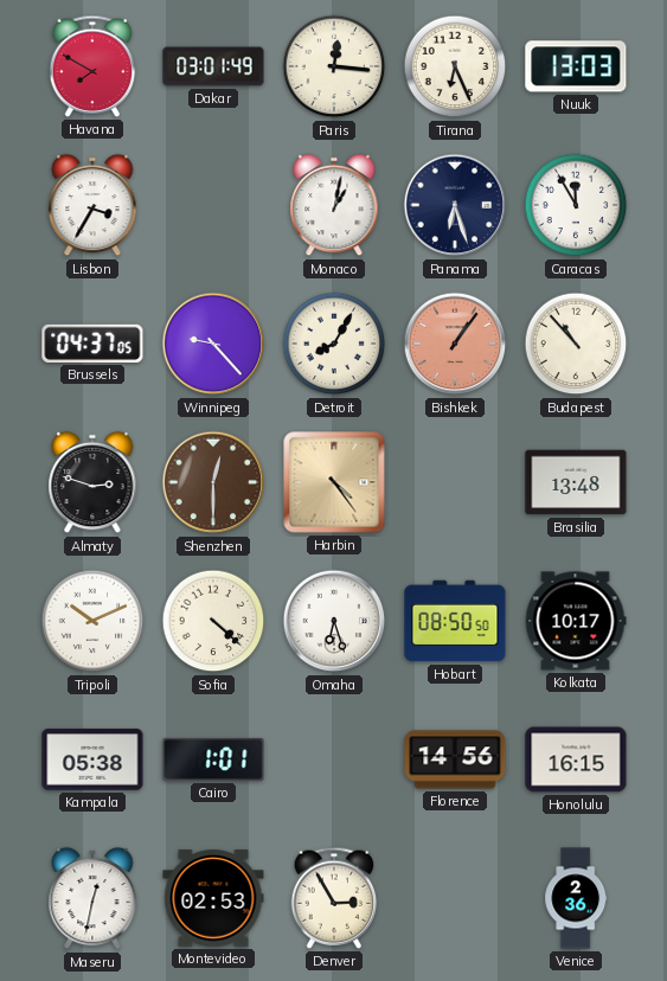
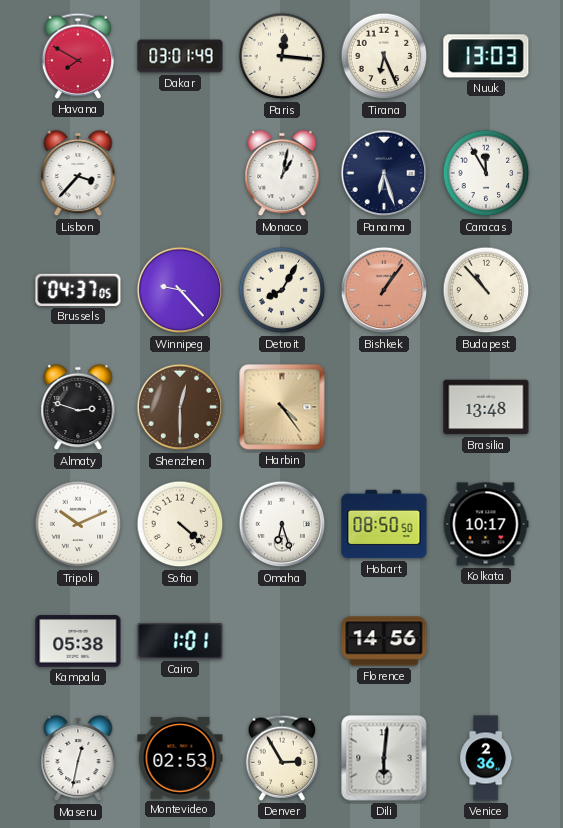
Lisbon: 3:35 -> 3:37 (78, 173)
Honolulu: 16:15 -> none (576, 759)
Dili: none -> 6:01 (384, 758)
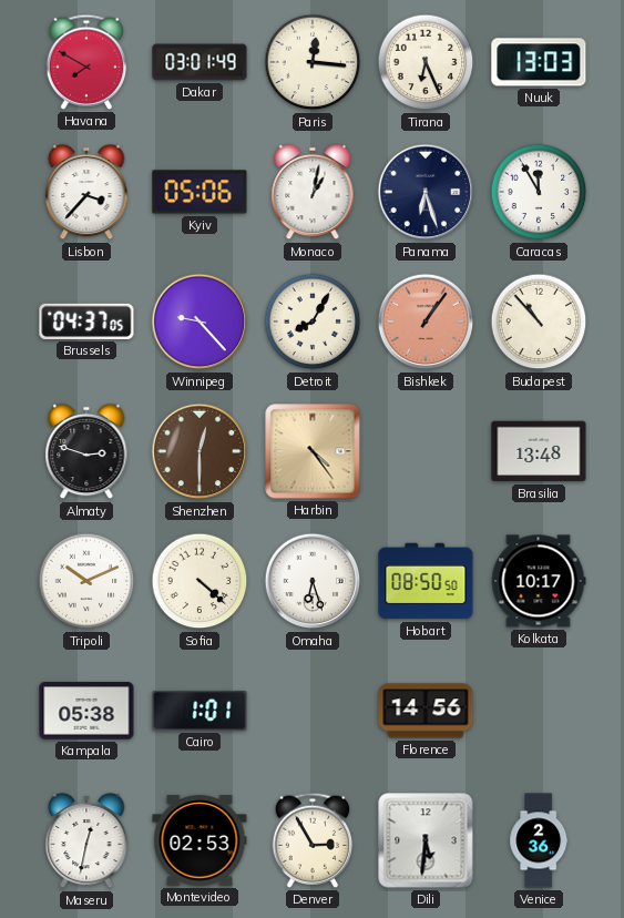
Kyiv: none -> 05:06 (200, 192)
Dili: 6:01 -> 5:31 (426, 840)
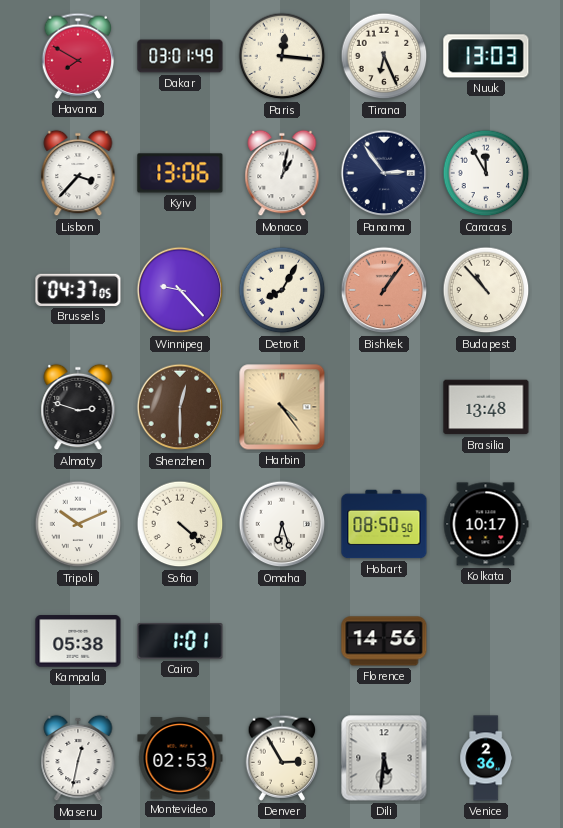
Kyiv: 05:06 -> 13:06 (180, 173)
Panama: 6:27 -> 2:54 (384, 173)
